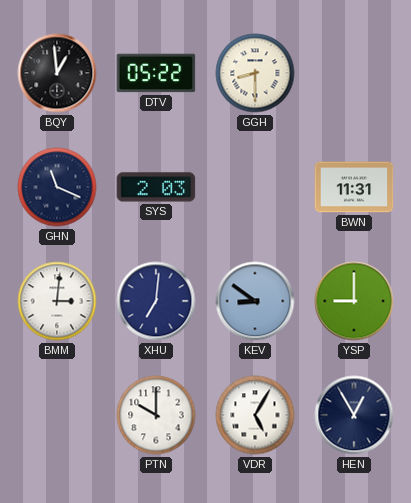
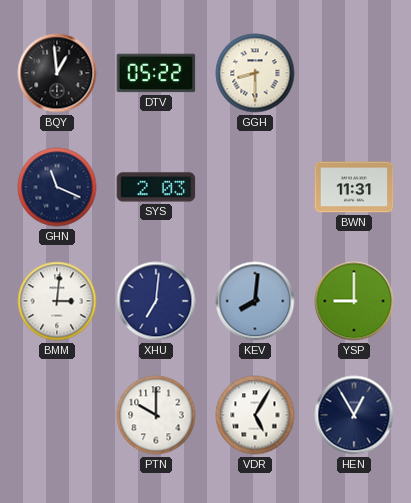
KEV: 8:51 -> 8:01 (255, 301)
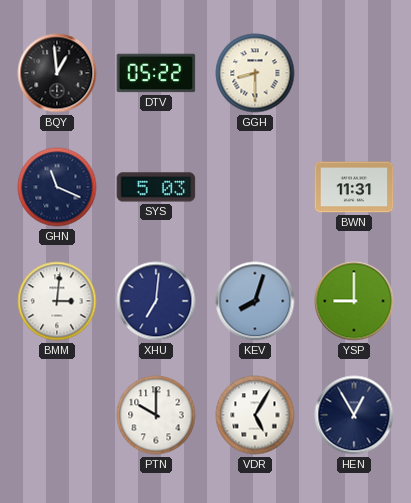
SYS: 2:03 -> 5:03 (156, 187)
KEV: 8:01 -> 8:03 (255, 301)
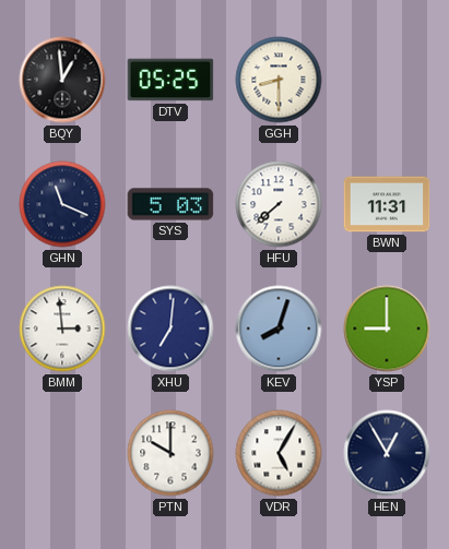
DTV: 05:22 -> 05:25 (170, 80)
HFU: none -> 7:38 (279, 204)
BMM: 3:01 -> 2:59 (62, 329)
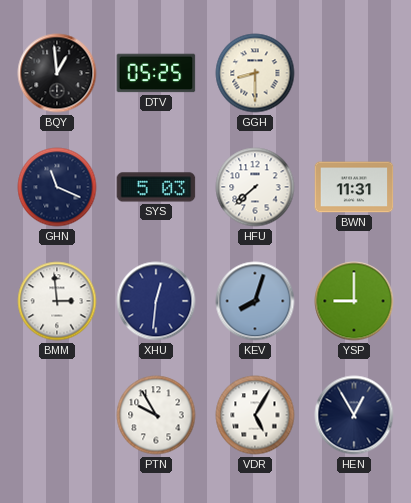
XHU: 7:01 -> 12:31 (156, 301)
PTN: 10:00 -> 9:55 (156, 415)
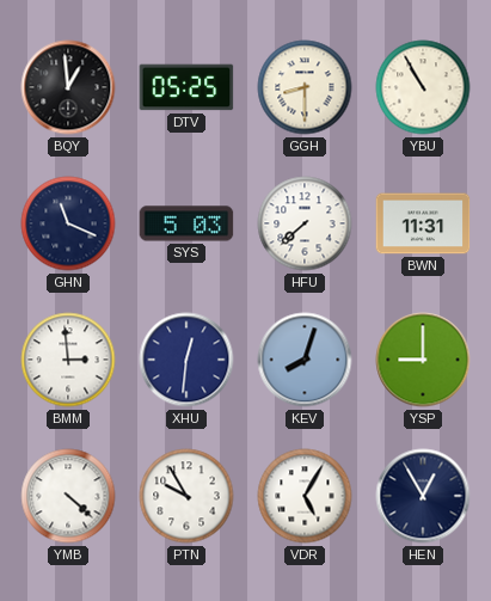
YBU: none -> 10:55 (423, 87)
YMB: none -> 4:22 (68, 496)
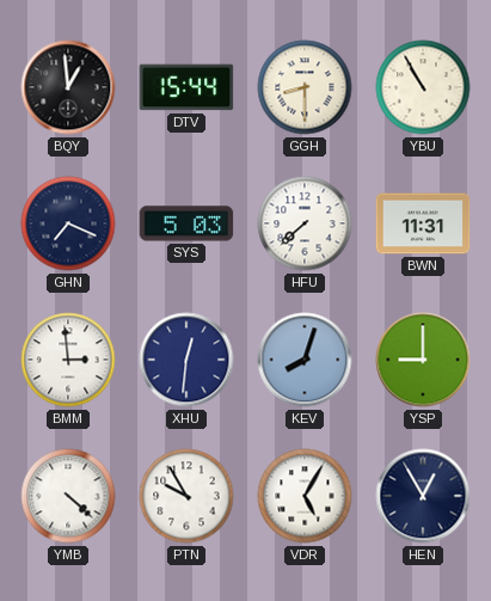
DTV: 05:25 -> 15:44 (186, 87)
GHN: 11:19 -> 7:19 (68, 223)
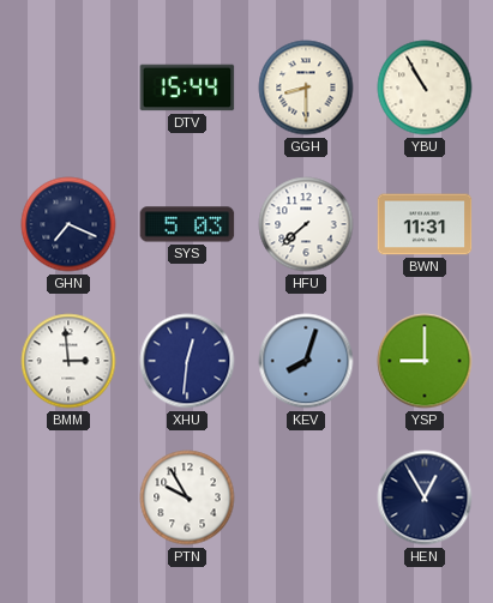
BQY: 12:59 -> none (68, 87)
YMB: 4:22 -> none (68, 496)
VDR: 5:05 -> none (305, 496)
